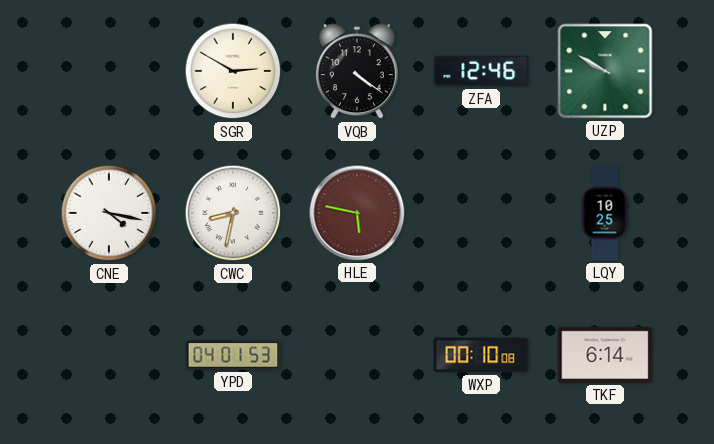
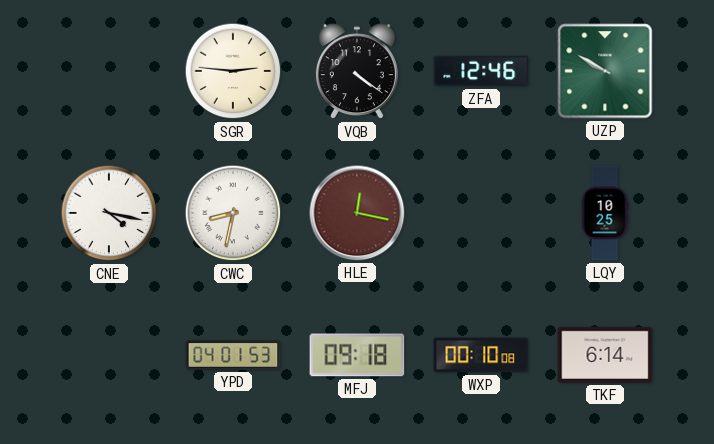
SGR: 2:50 -> 2:46 (233, 71)
HLE: 5:47 -> 12:17 (357, 213)
MFJ: none -> 09:18 (357, 355)
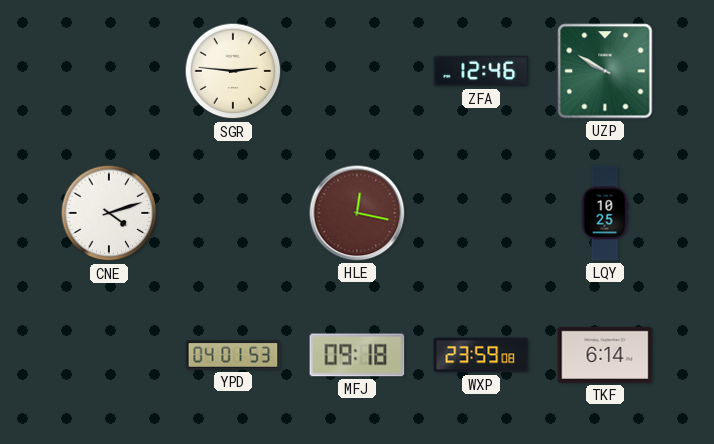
VQB: 4:21 -> none (357, 72)
CNE: 4:17 -> 4:12 (109, 213)
CWC: 8:32 -> none (233, 213)
WXP: 00:10 -> 23:59 (481, 355)
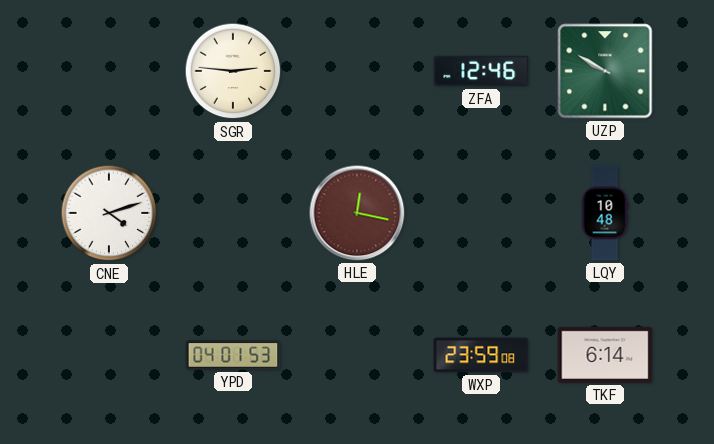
LQY: 10:25 -> 10:48 (605, 213)
MFJ: 09:18 -> none (357, 355)
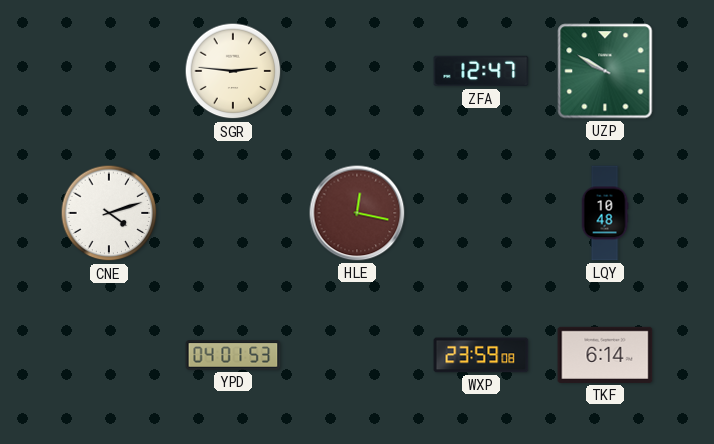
ZFA: 12:46 -> 12:47 (481, 71)
